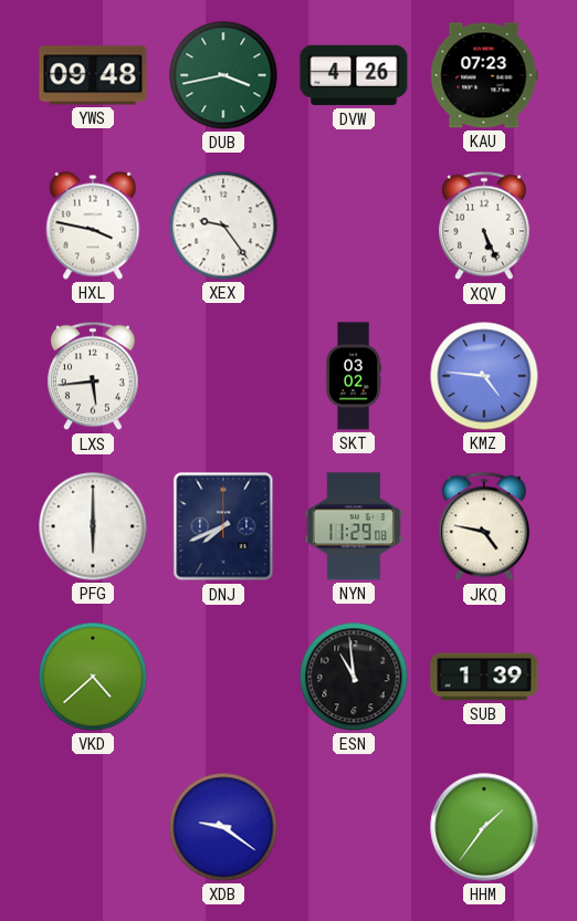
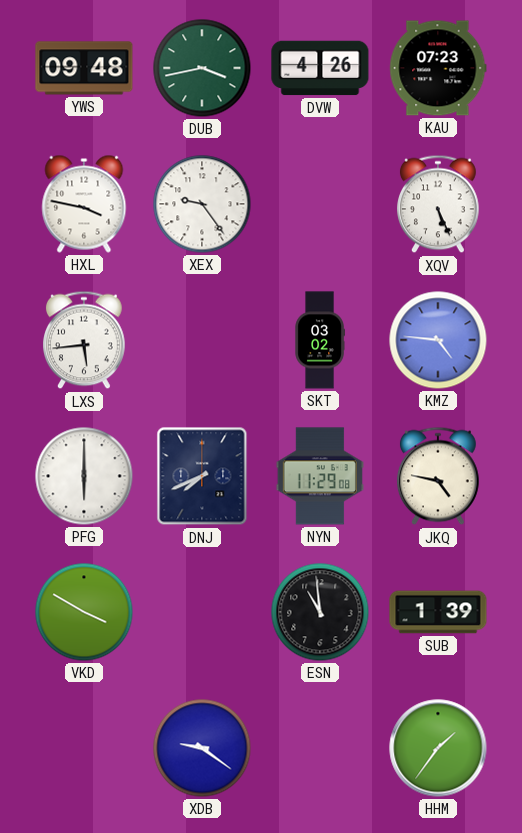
VKD: 4:38 -> 3:50 (84, 612)
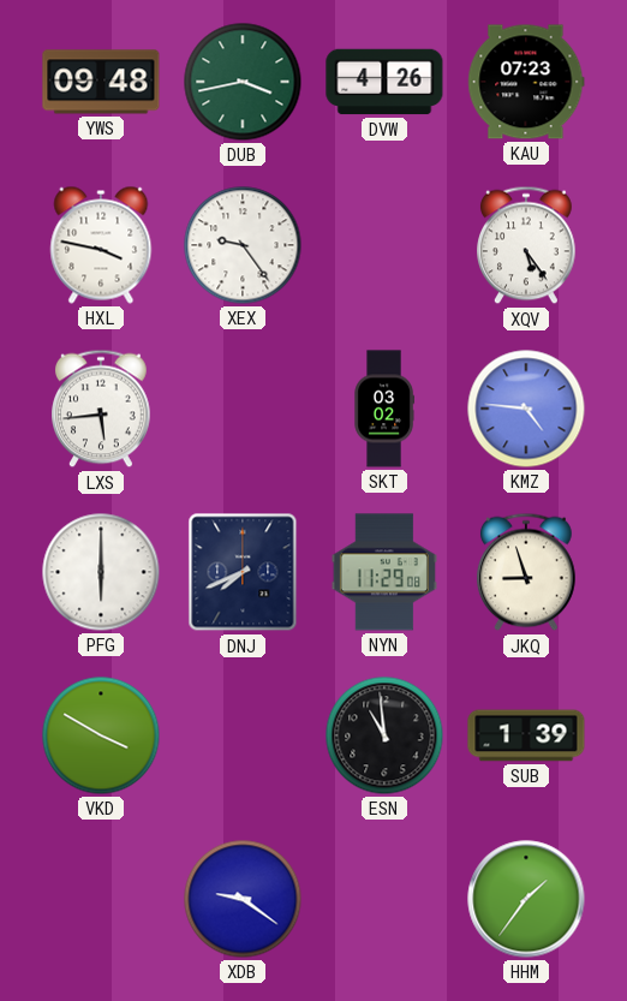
XQV: 5:26 -> 5:24 (527, 245)
JKQ: 4:47 -> 8:57 (527, 572)
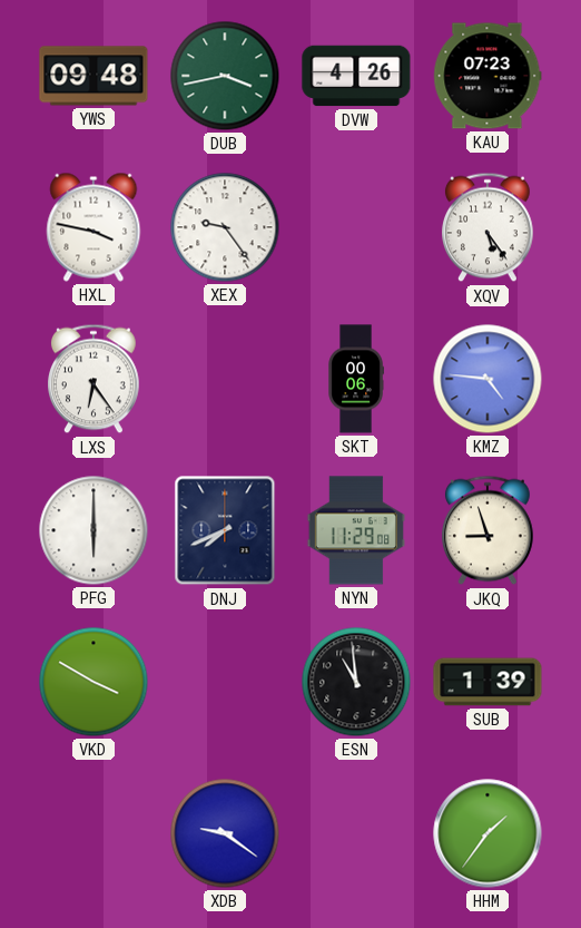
LXS: 5:44 -> 6:24 (95, 379)
SKT: 03:02 -> 00:06 (356, 379)
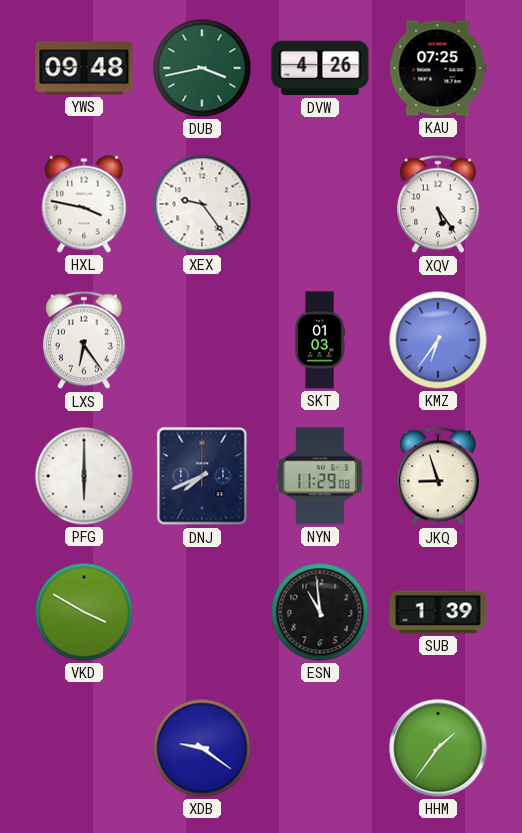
KAU: 07:23 -> 07:25 (438, 68)
SKT: 00:06 -> 01:03 (320, 340)
KMZ: 4:46 -> 6:36 (438, 340)
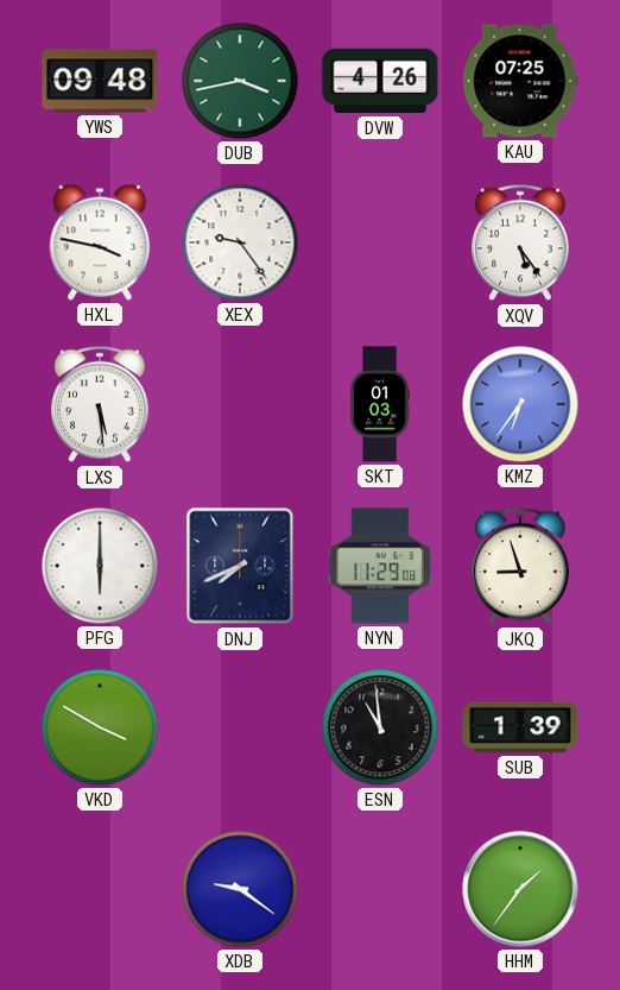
LXS: 6:24 -> 5:29 (101, 404)
